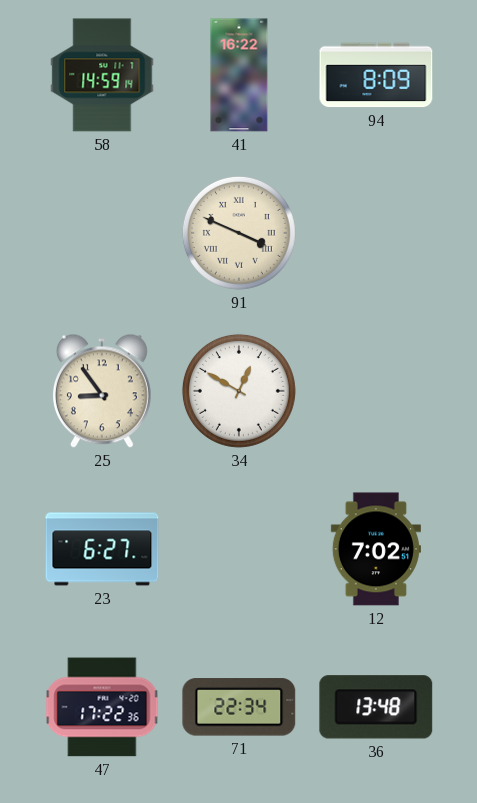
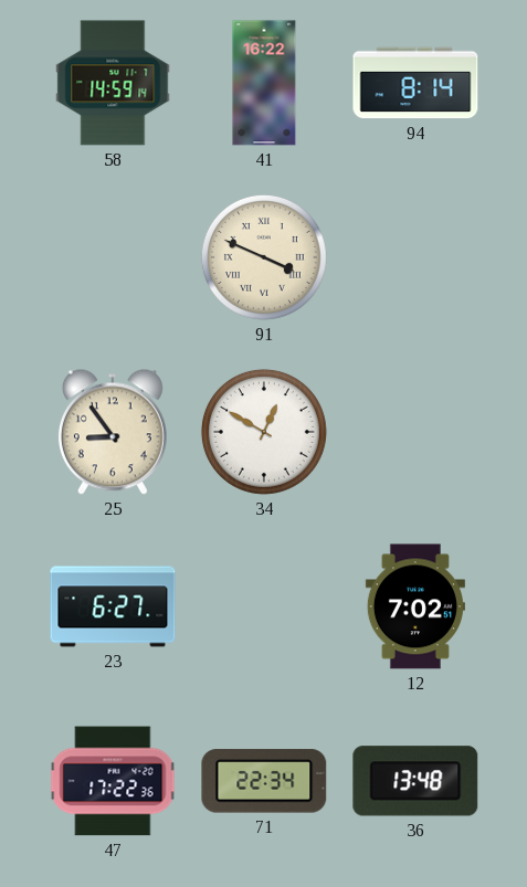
94: 8:09 -> 8:14 (415, 83)
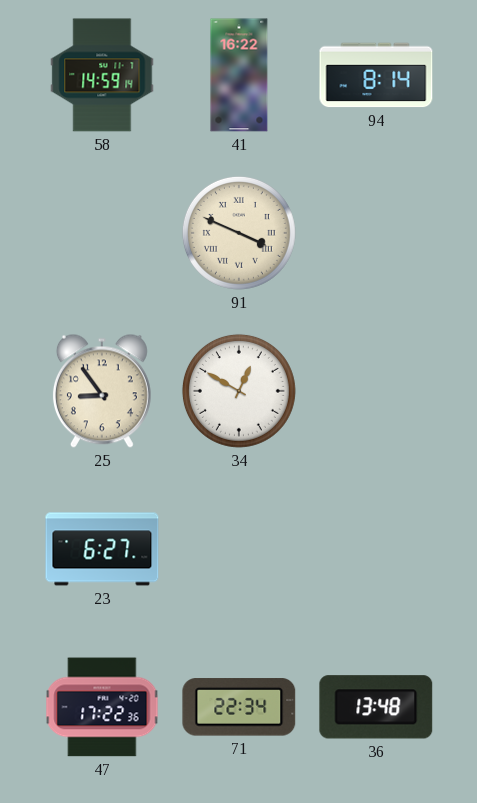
12: 7:02 -> none (415, 606)
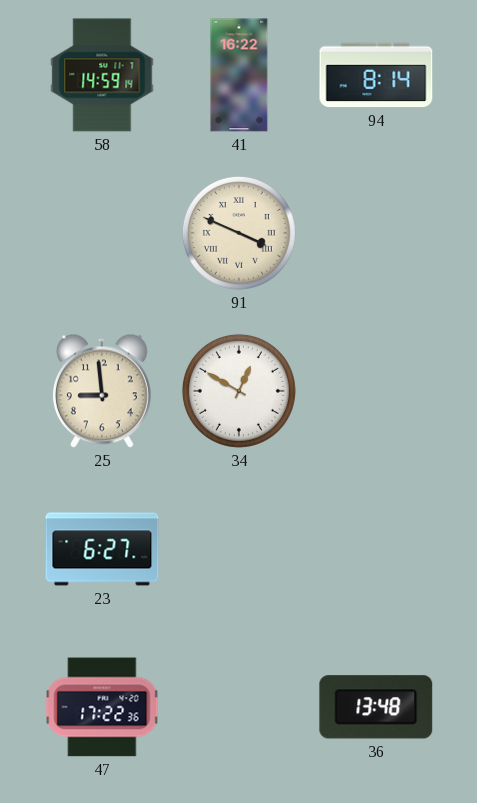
25: 8:54 -> 8:59 (102, 391)
71: 22:34 -> none (239, 707)
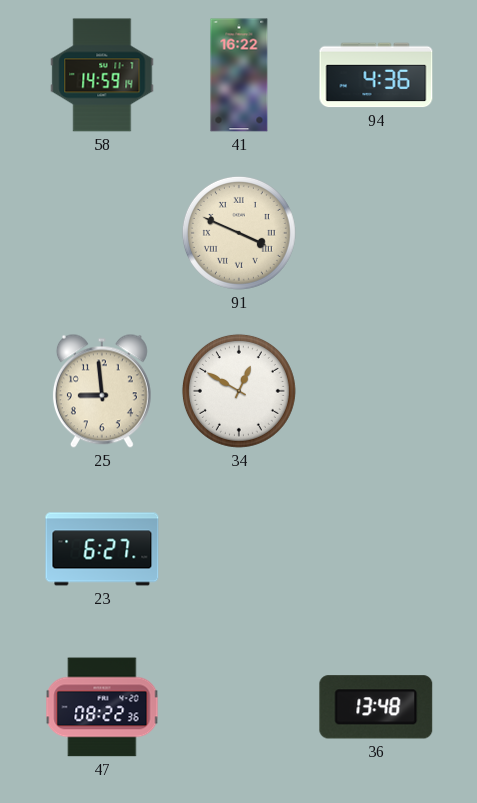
94: 8:14 -> 4:36 (376, 75)
47: 17:22 -> 08:22 (102, 707)
